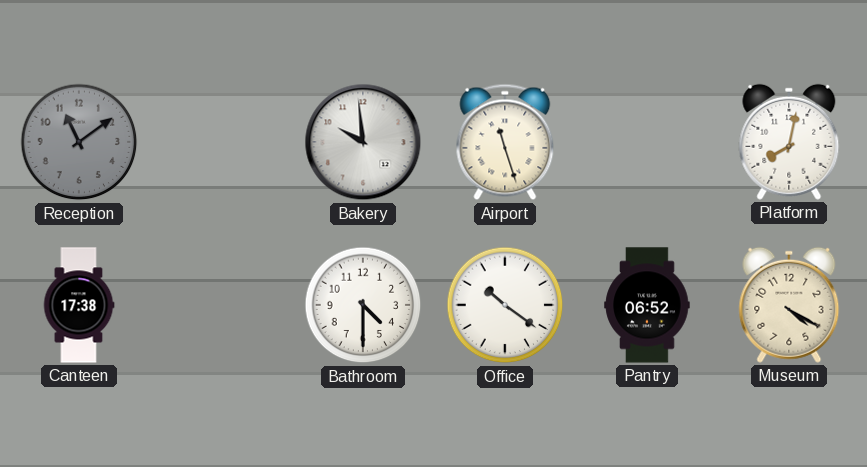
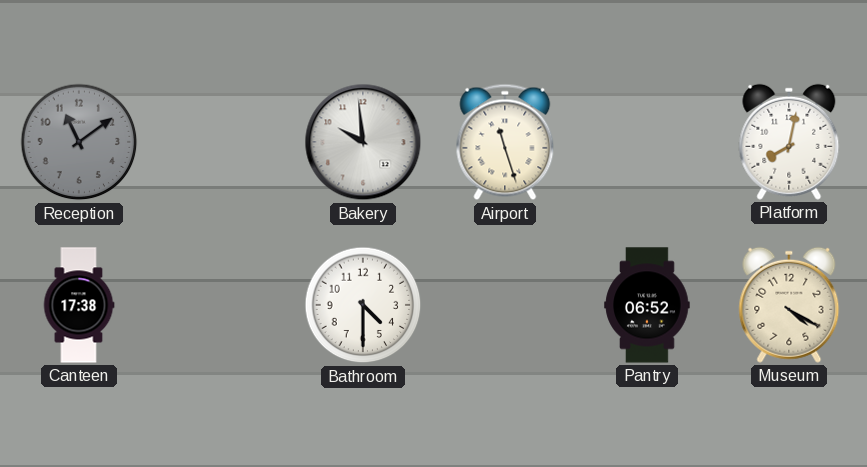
Office: 10:21 -> none (505, 305)
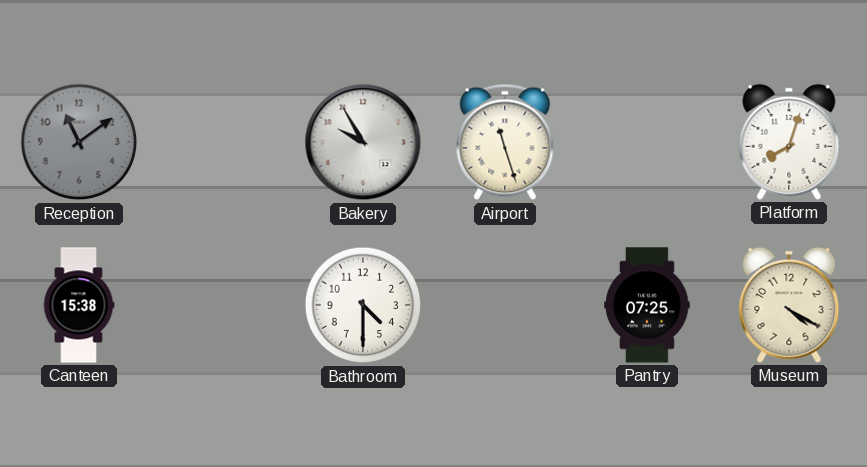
Bakery: 9:59 -> 9:55 (363, 142)
Platform: 8:02 -> 8:03 (789, 142)
Canteen: 17:38 -> 15:38 (79, 305)
Pantry: 06:52 -> 07:25 (647, 305)
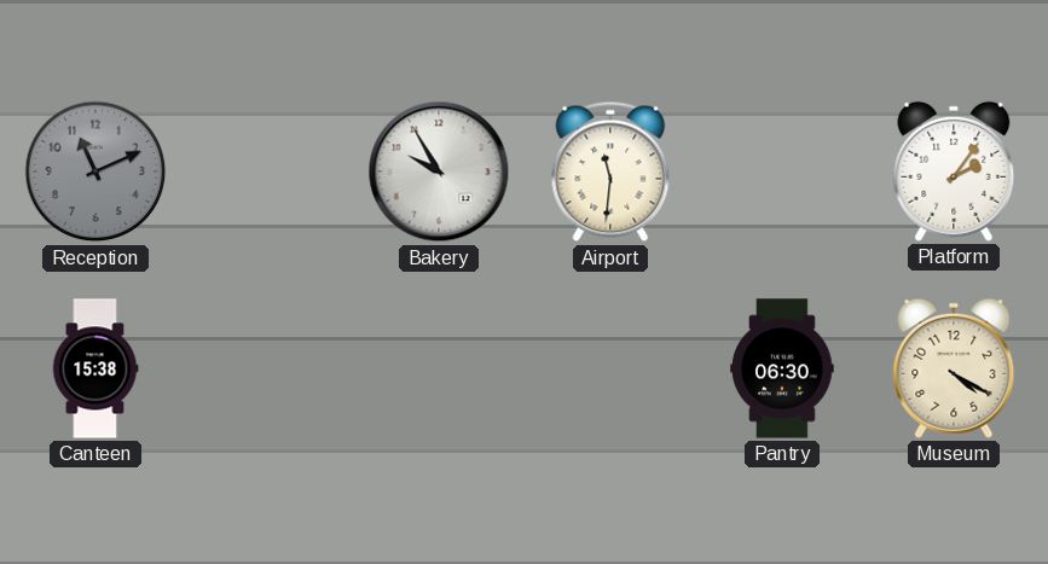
Reception: 11:09 -> 11:11 (95, 171)
Airport: 11:27 -> 11:31 (610, 171)
Platform: 8:03 -> 2:06 (954, 171)
Bathroom: 4:30 -> none (363, 305)
Pantry: 07:25 -> 06:30 (782, 368)
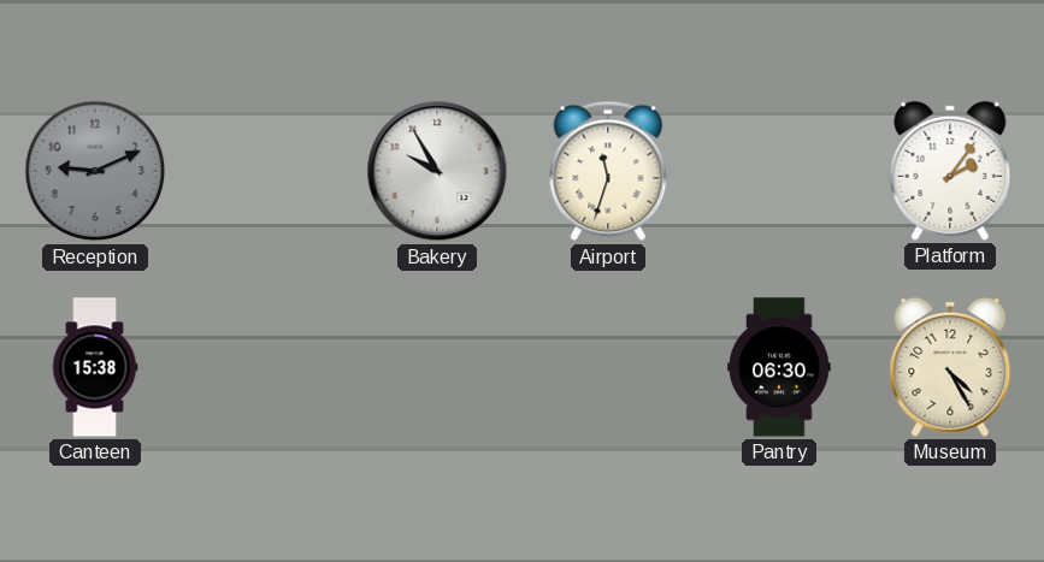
Reception: 11:11 -> 9:11 (95, 171)
Airport: 11:31 -> 11:33 (608, 171)
Museum: 4:20 -> 4:25 (950, 367)
